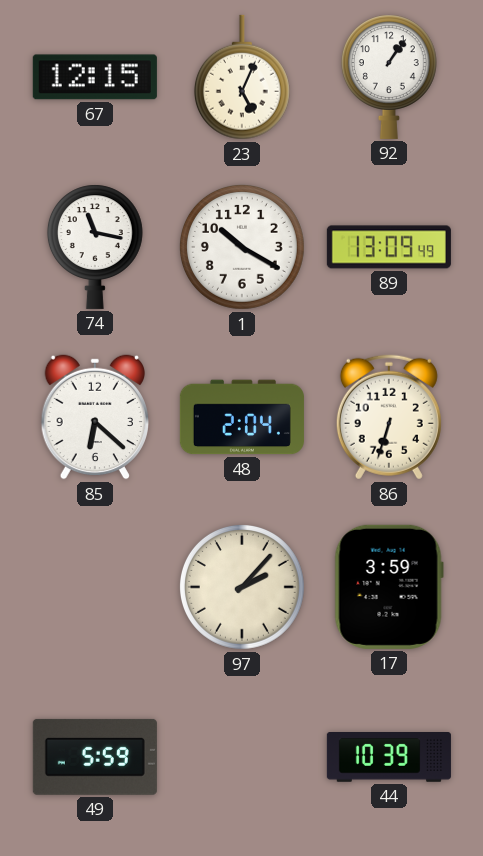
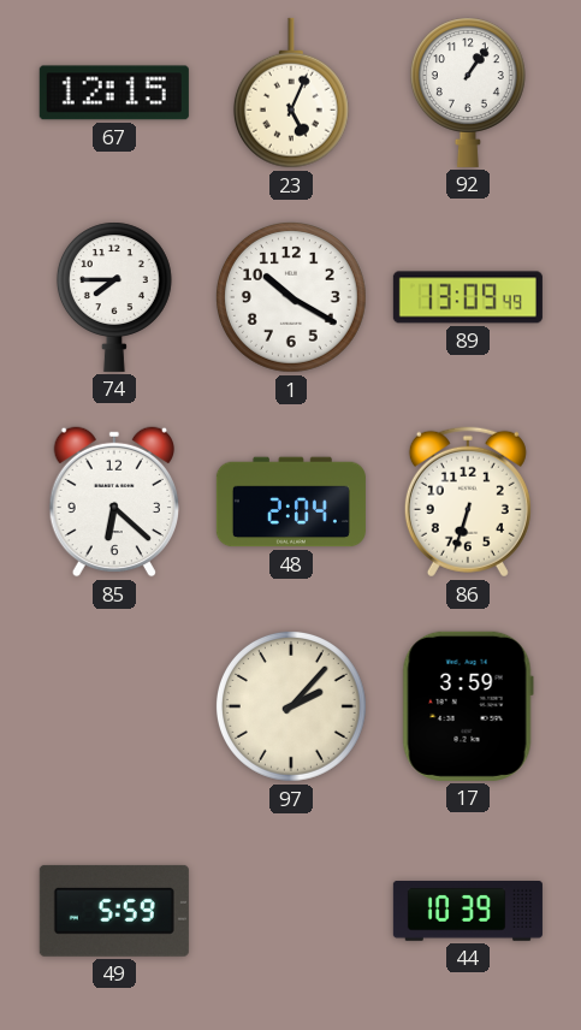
74: 11:17 -> 7:45 (114, 297)
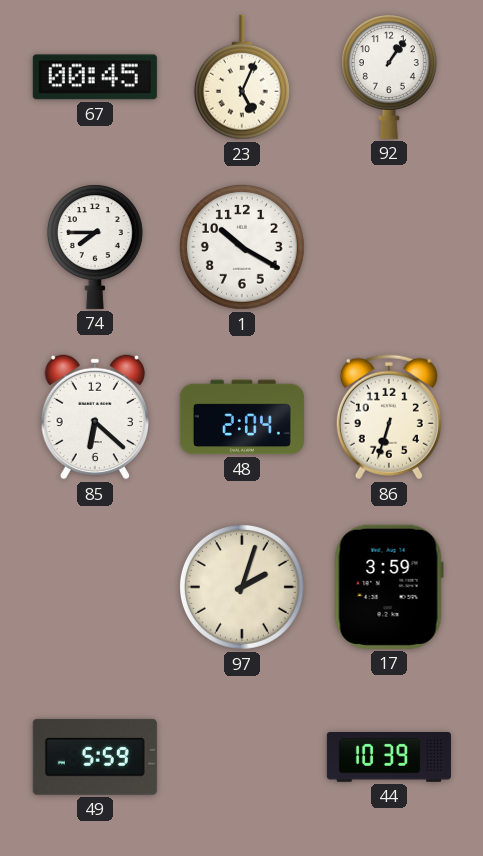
67: 12:15 -> 00:45 (95, 77)
89: 13:09 -> none (468, 297)
97: 2:07 -> 2:03 (242, 587)
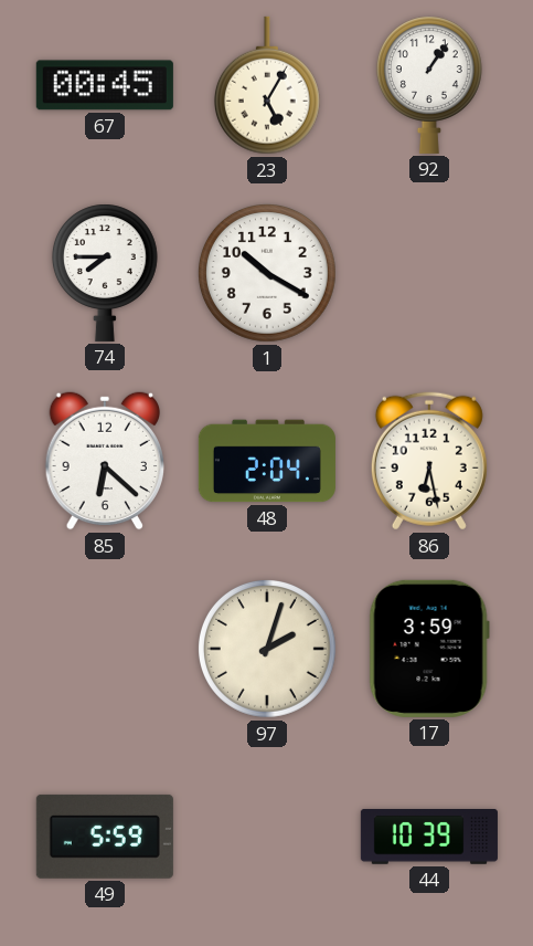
23: 5:04 -> 5:05 (267, 85)
86: 6:33 -> 6:28 (429, 461)
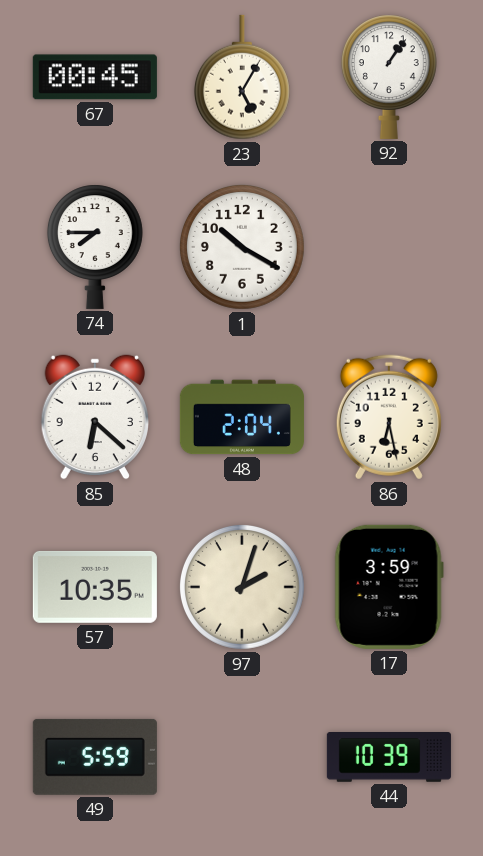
57: none -> 10:35 (95, 587)
